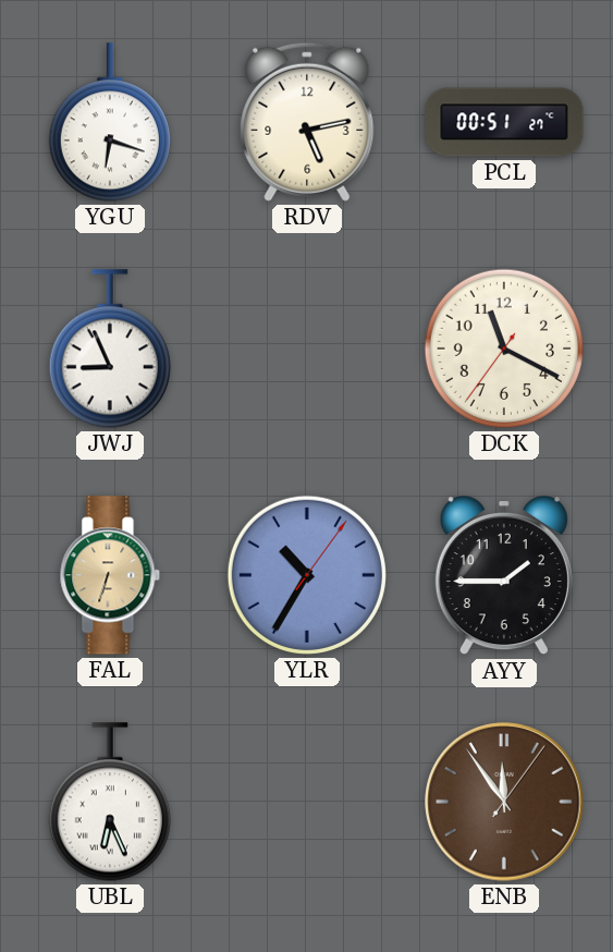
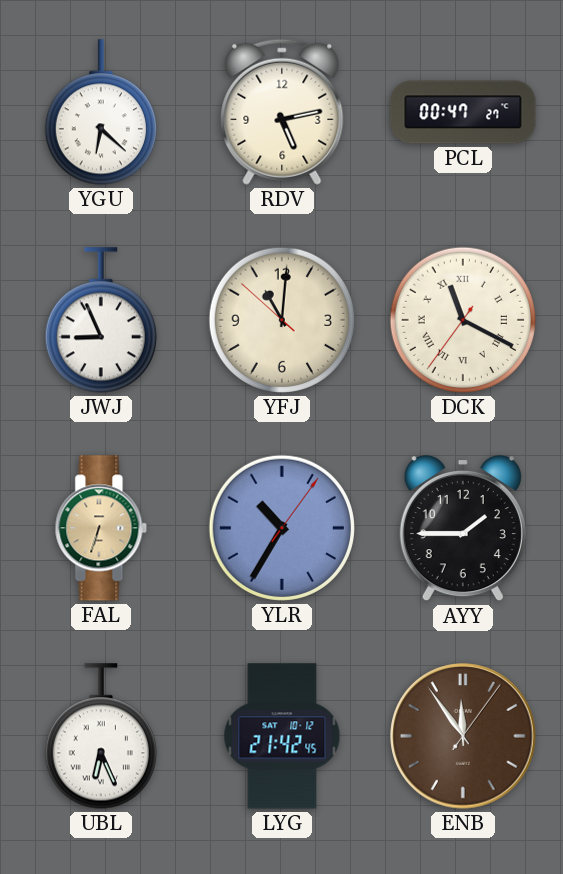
YGU: 6:18 -> 6:22 (101, 112)
PCL: 00:51 -> 00:47 (463, 112)
YFJ: none -> 11:00 (282, 320)
DCK numerals: Arabic -> Roman (463, 320)
LYG: none -> 21:42 (282, 736)
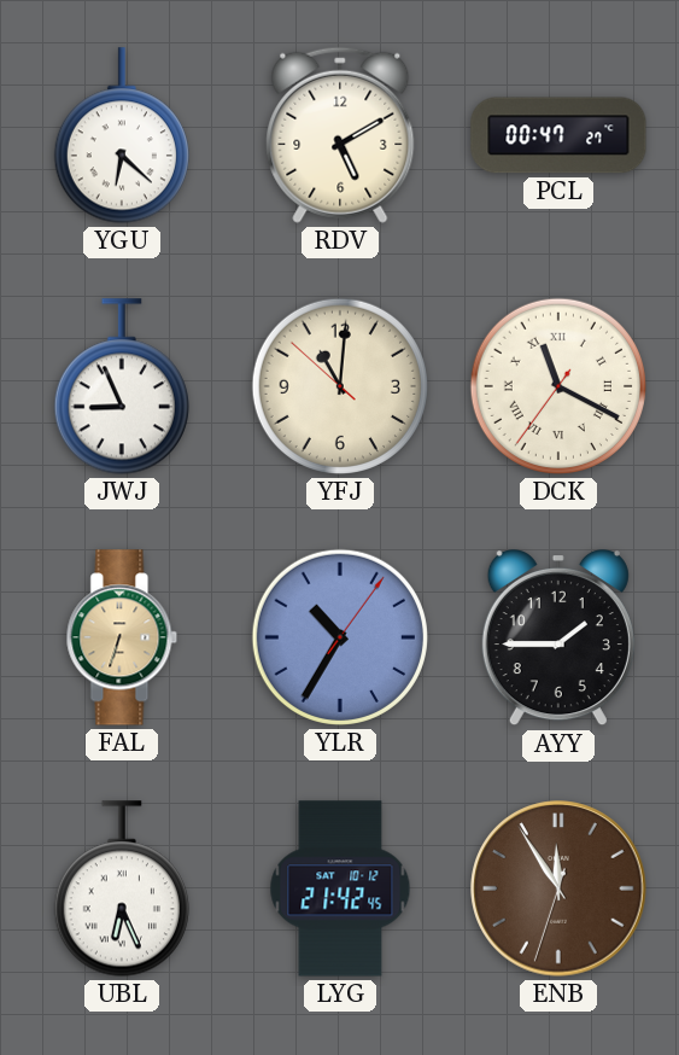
RDV: 5:13 -> 5:10 (340, 135)
ENB: 11:54:06 -> 11:54:33 (558, 888)
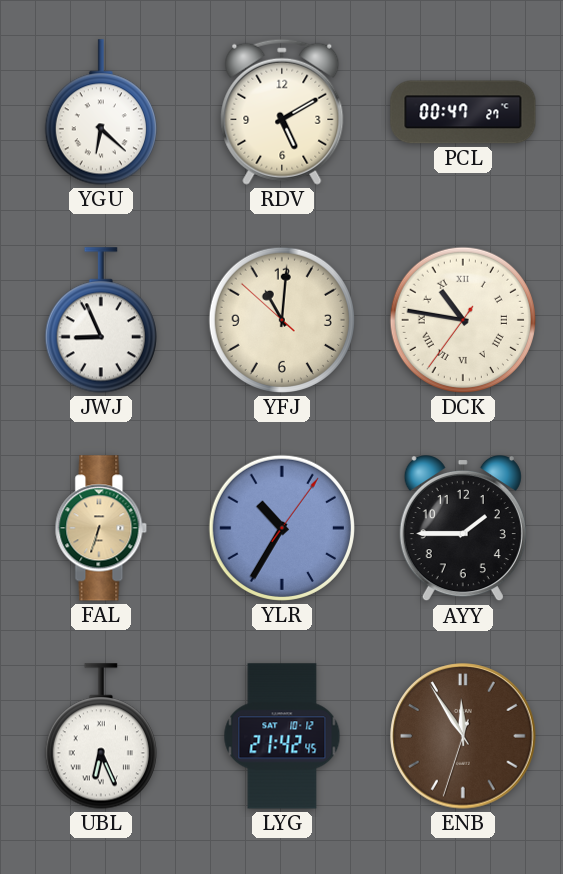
DCK: 11:19 -> 10:46 (463, 320)
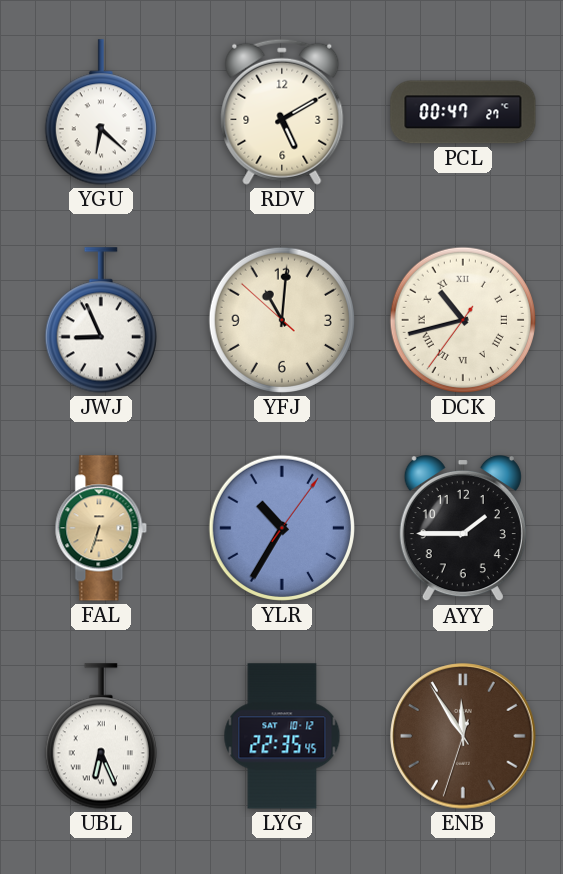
DCK: 10:46 -> 10:42 (463, 320)
LYG: 21:42 -> 22:35 (282, 736)
